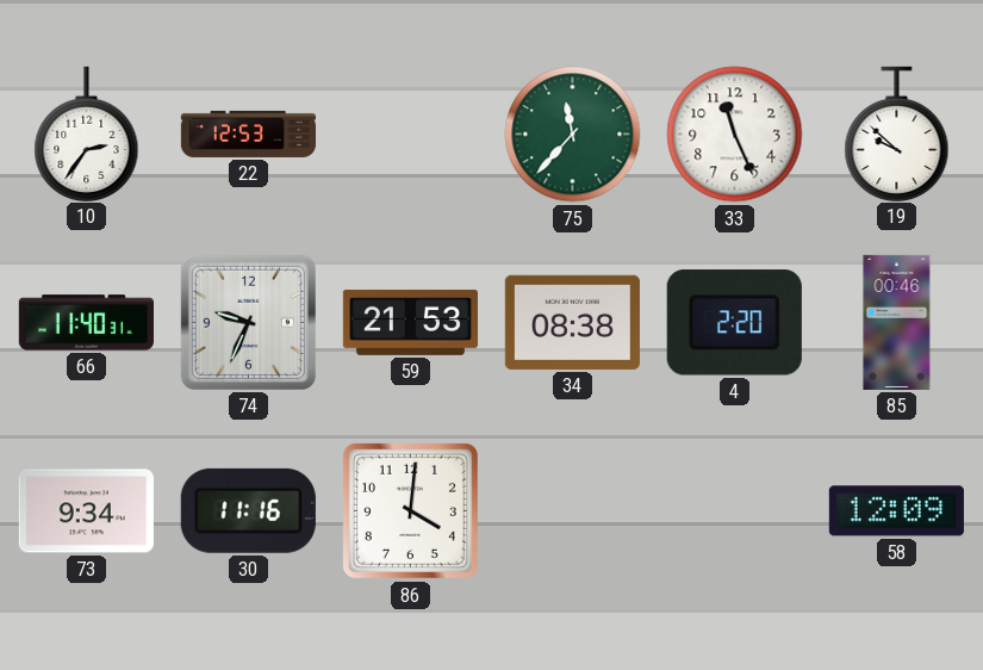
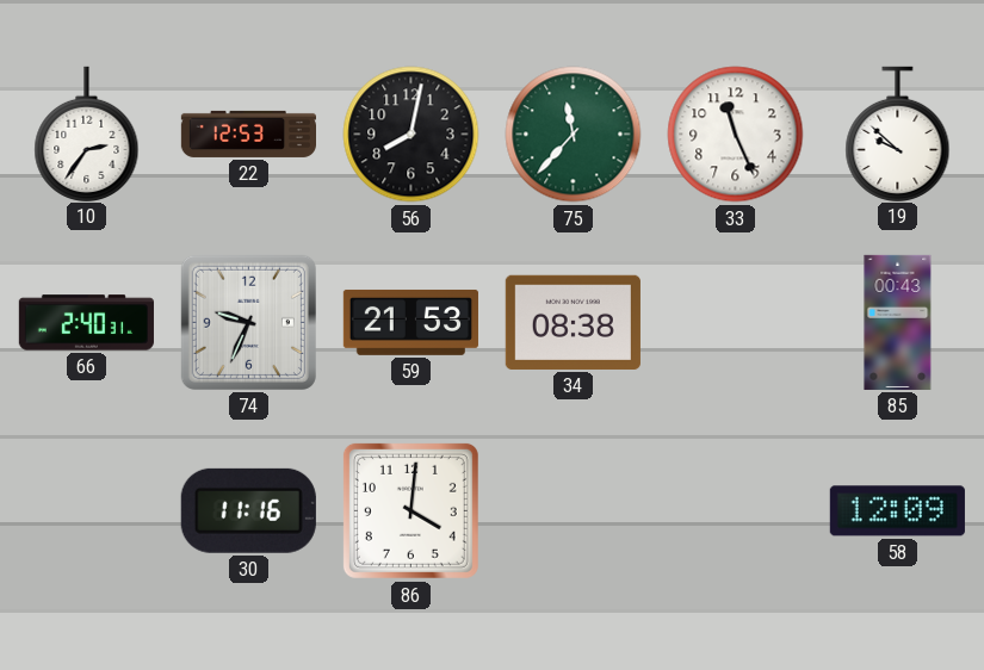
56: none -> 8:02 (411, 135)
66: 11:40 -> 2:40 (86, 323)
4: 2:20 -> none (734, 323)
85: 00:46 -> 00:43 (898, 322)
73: 9:34 -> none (86, 511)
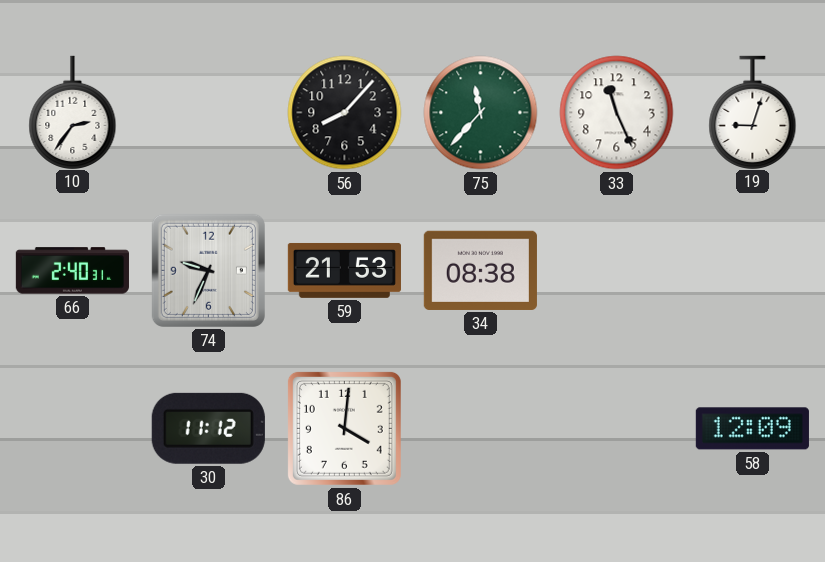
22: 12:53 -> none (248, 134)
56: 8:02 -> 8:07 (345, 113)
19: 9:52 -> 9:03 (753, 112)
85: 00:43 -> none (898, 322)
30: 11:16 -> 11:12 (208, 428)
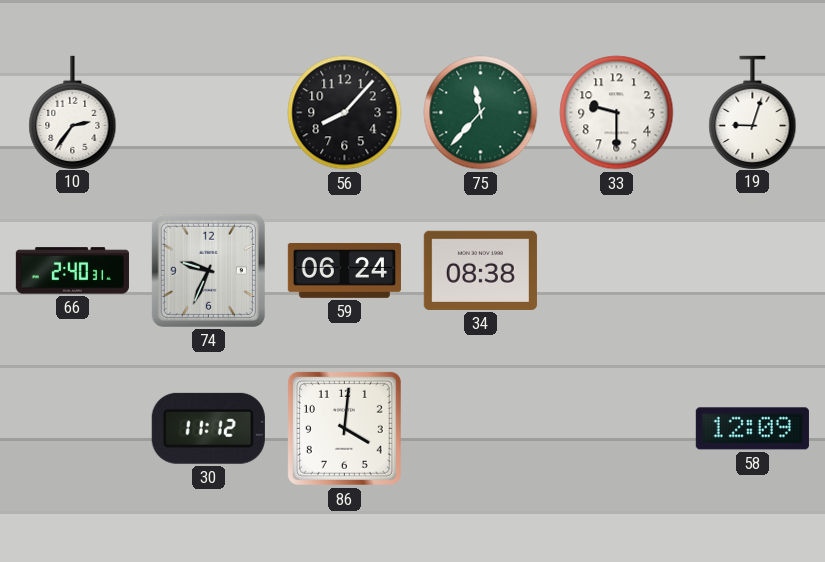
33: 11:26 -> 9:30 (617, 113)
59: 21:53 -> 06:24 (344, 270)
